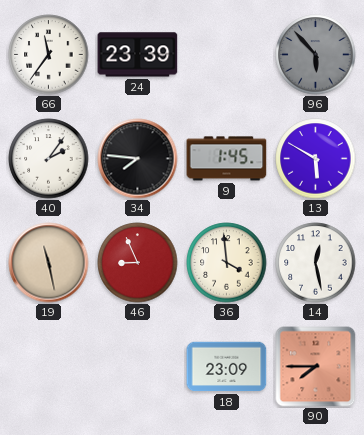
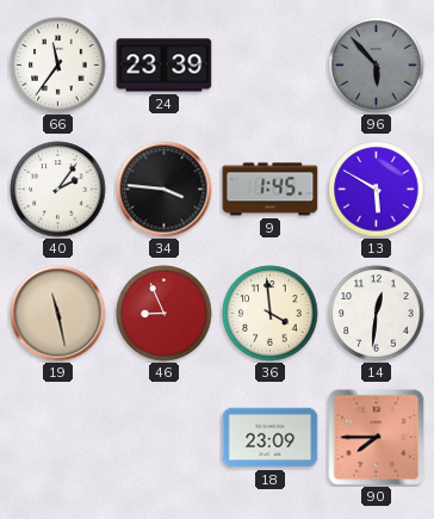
34: 7:46 -> 3:46 (165, 190)
14: 12:28 -> 12:31 (377, 314)
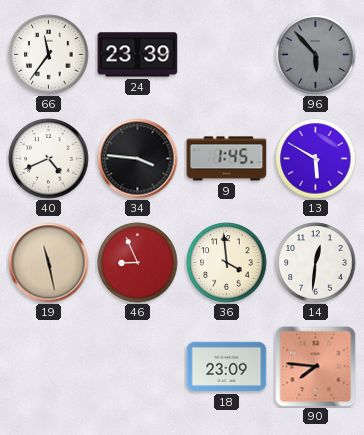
40: 2:06 -> 4:41 (49, 159)
90: 7:45 -> 7:46 (316, 367)
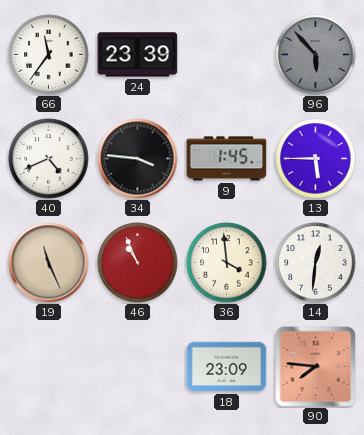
13: 5:50 -> 5:45 (316, 159)
19: 11:28 -> 11:26 (49, 263)
46: 8:56 -> 10:56 (138, 263)
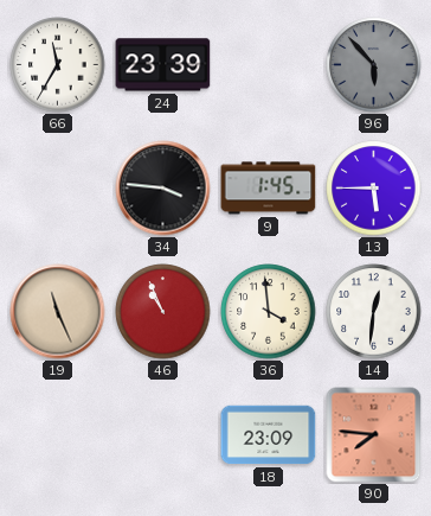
66: 11:36 -> 11:35 (58, 65)
40: 4:41 -> none (49, 159)
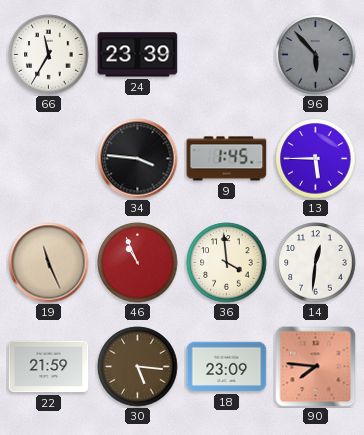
22: none -> 21:59 (49, 367)
30: none -> 5:16 (138, 367)
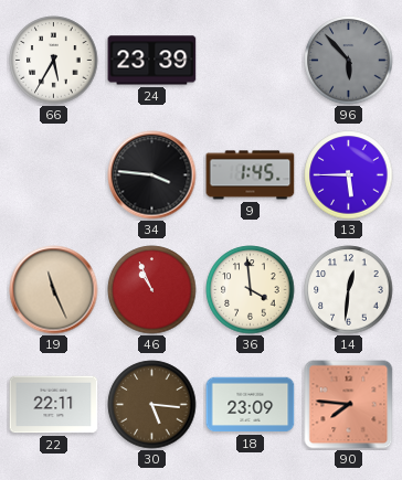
66: 11:35 -> 5:35 (54, 61)
22: 21:59 -> 22:11 (54, 405)
